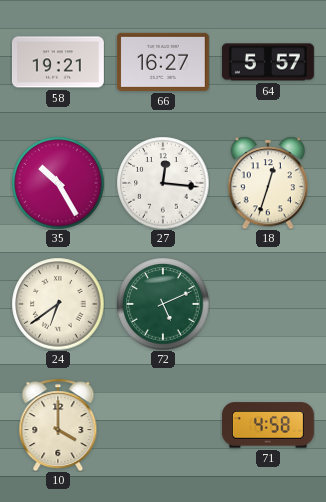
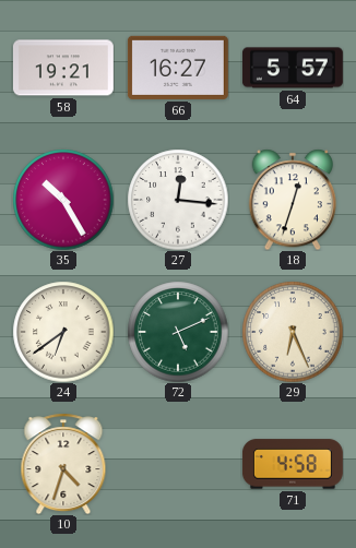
29: none -> 6:26 (293, 332)
10: 4:00 -> 4:33 (63, 464)
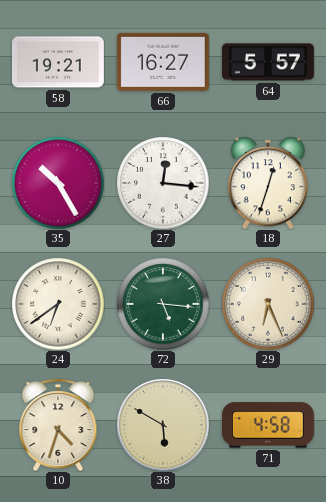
72: 5:11 -> 5:16 (163, 304)
38: none -> 5:50 (163, 425)
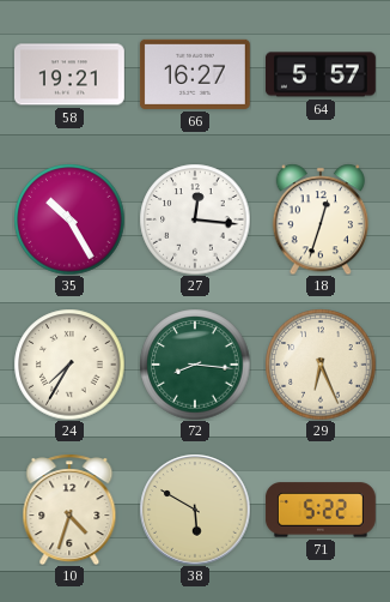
24: 6:39 -> 7:35 (69, 365)
72: 5:16 -> 8:16 (195, 365)
71: 4:58 -> 5:22 (321, 510)
